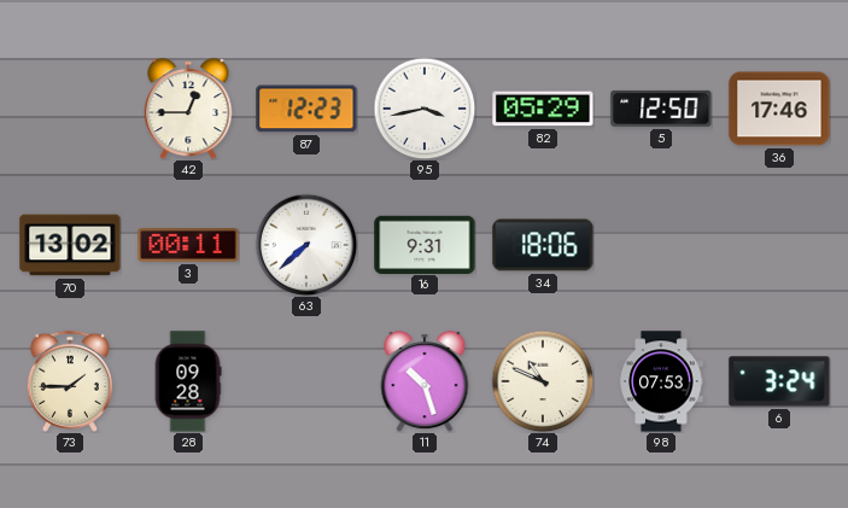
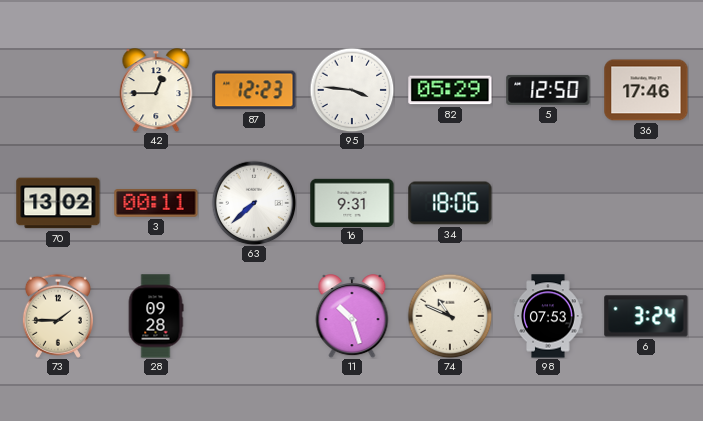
95: 3:43 -> 3:46 (352, 90)
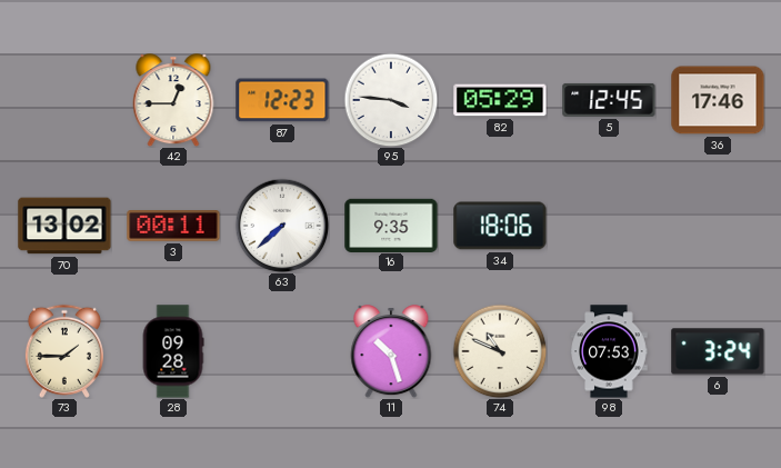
5: 12:50 -> 12:45 (609, 100)
16: 9:31 -> 9:35 (391, 225)
